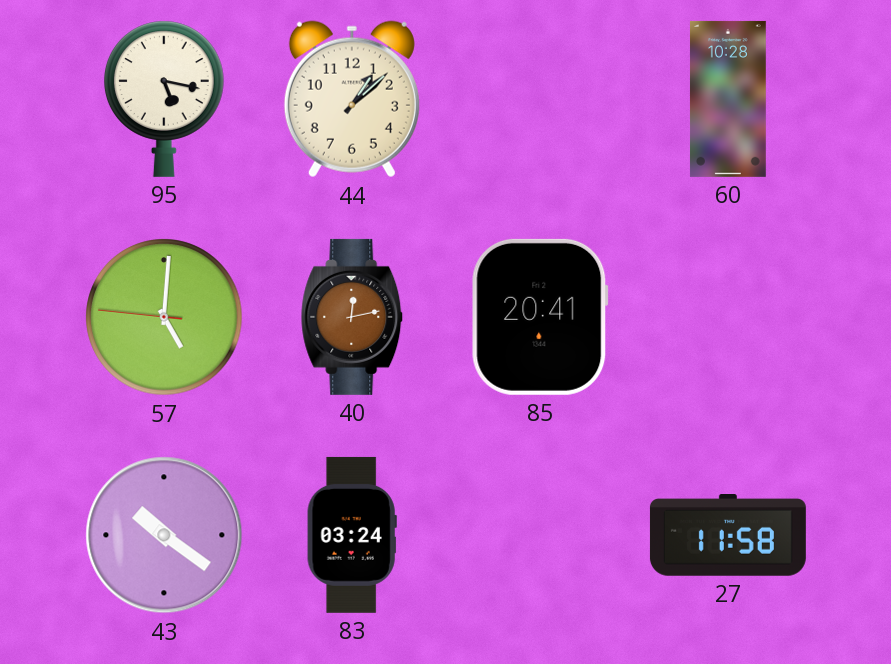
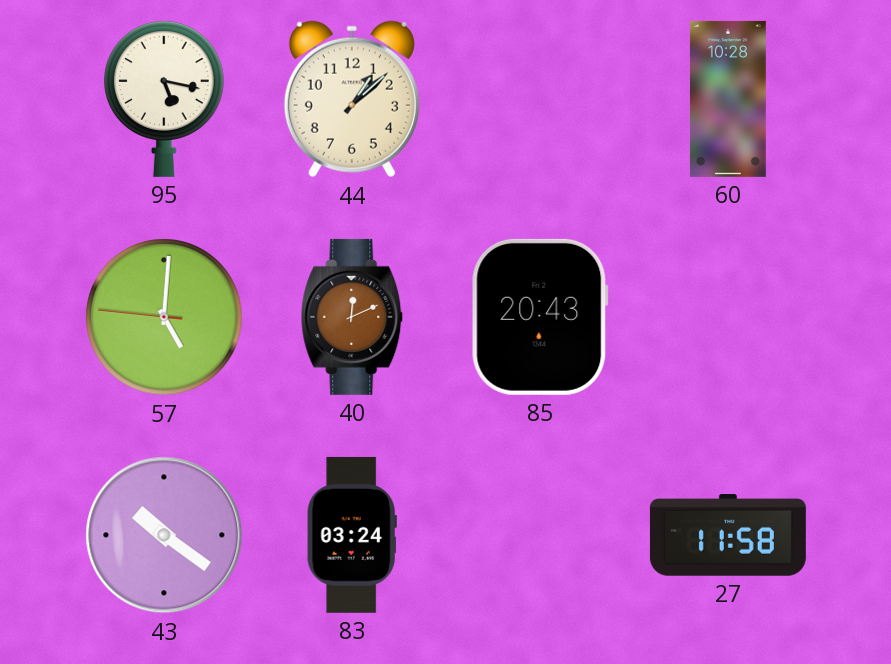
40: 12:13 -> 12:11 (353, 317)
85: 20:41 -> 20:43 (540, 317)
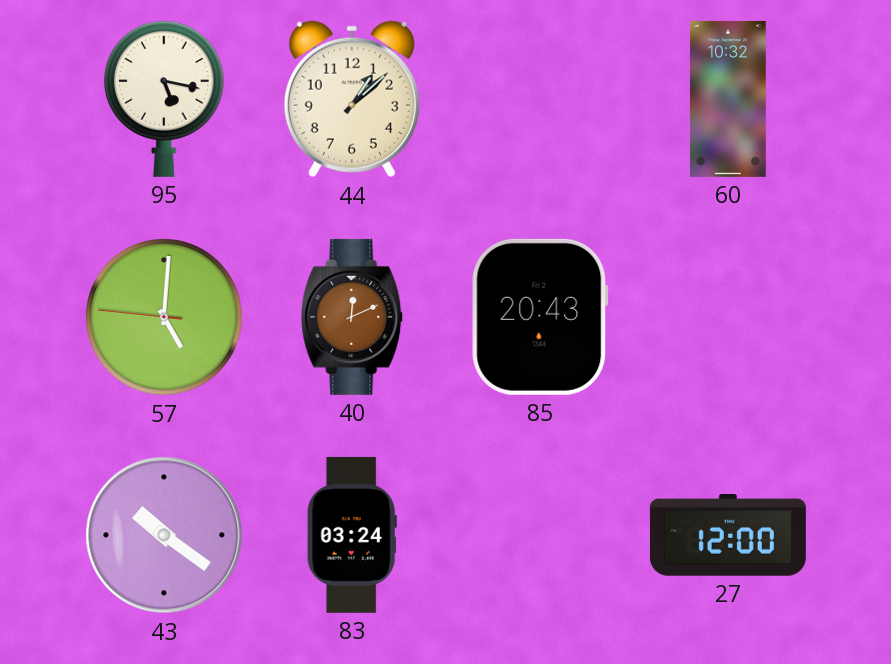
60: 10:28 -> 10:32 (728, 99)
27: 11:58 -> 12:00 (728, 536)
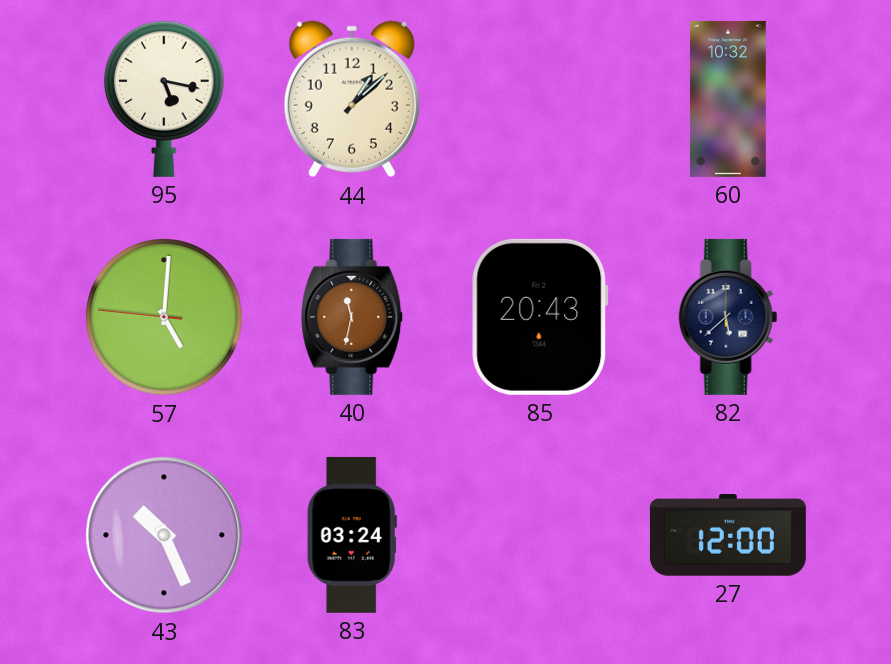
40: 12:11 -> 11:32 (353, 317)
82: none -> 5:38 (728, 317)
43: 10:21 -> 10:26 (164, 535)
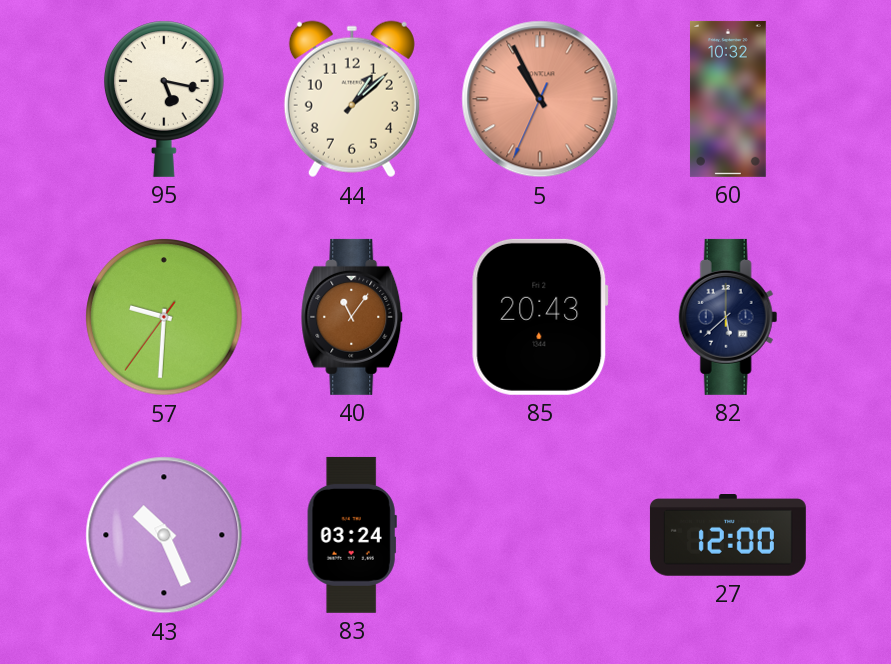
5: none -> 10:55 (540, 99)
57: 5:00 -> 9:30 (164, 317)
40: 11:32 -> 11:06 (353, 317)
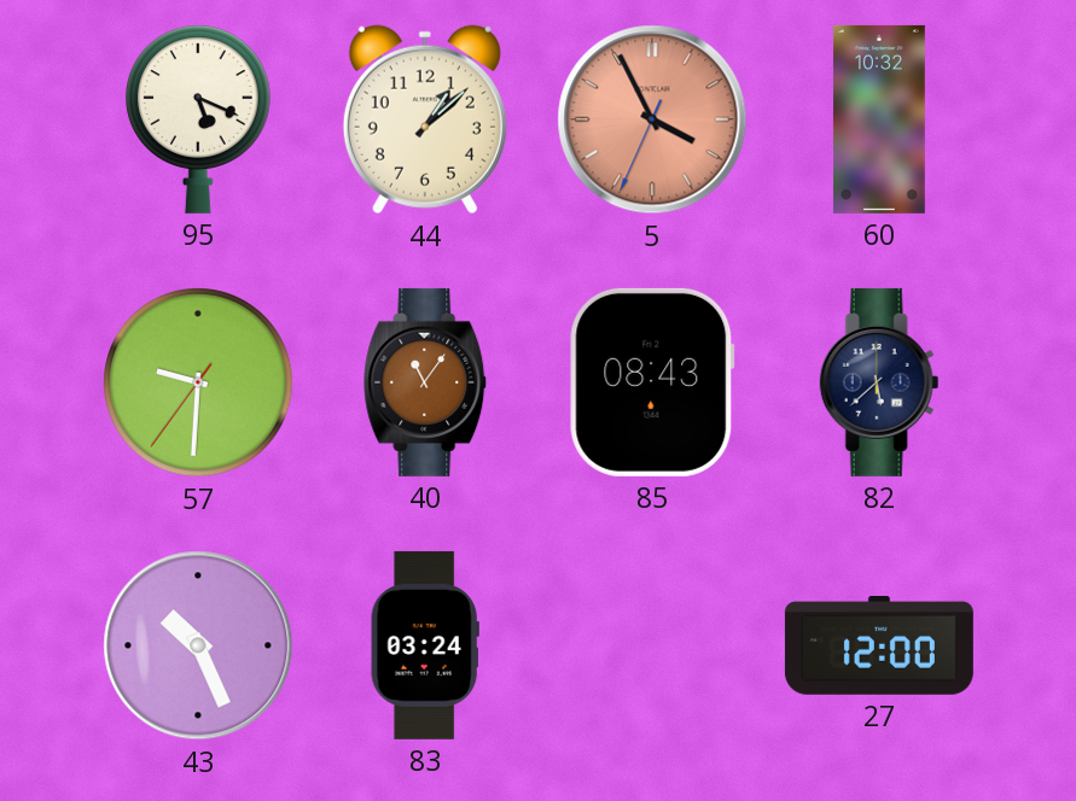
95: 5:17 -> 5:19 (199, 119)
5: 10:55 -> 3:55 (652, 119)
85: 20:43 -> 08:43 (652, 382)
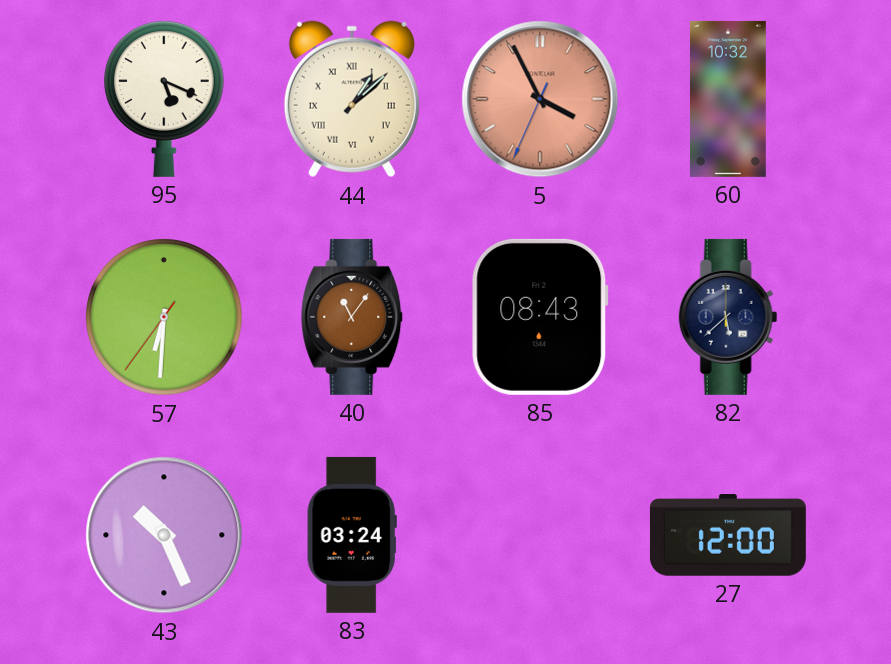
44 numerals: Arabic -> Roman (352, 99)
57: 9:30 -> 6:30 (164, 317)
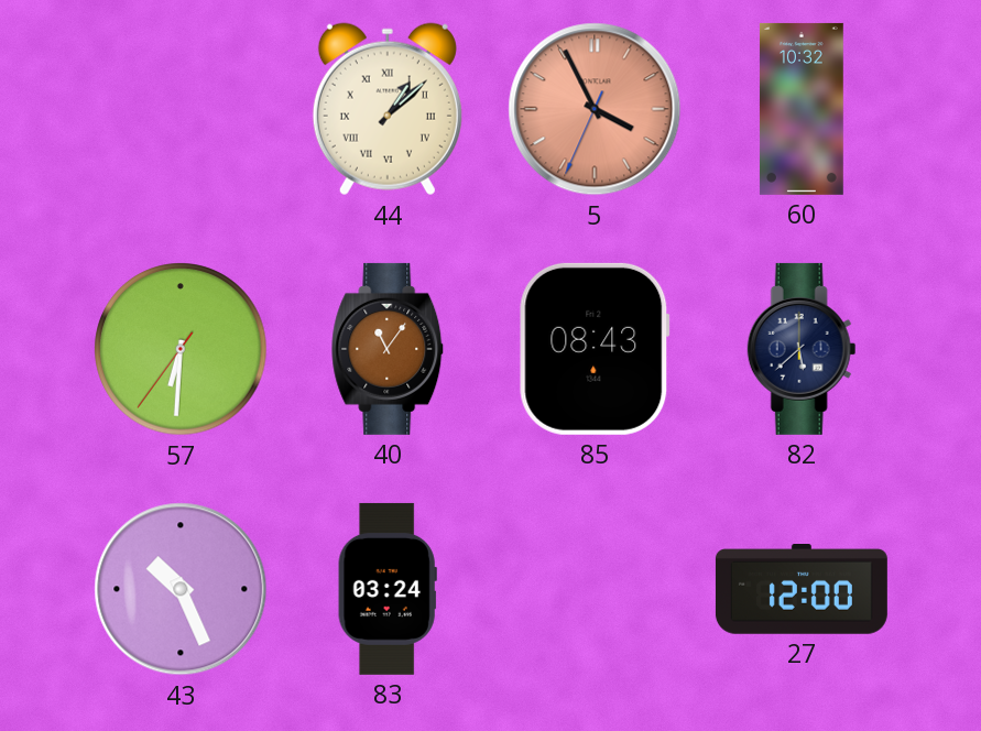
95: 5:19 -> none (165, 99)
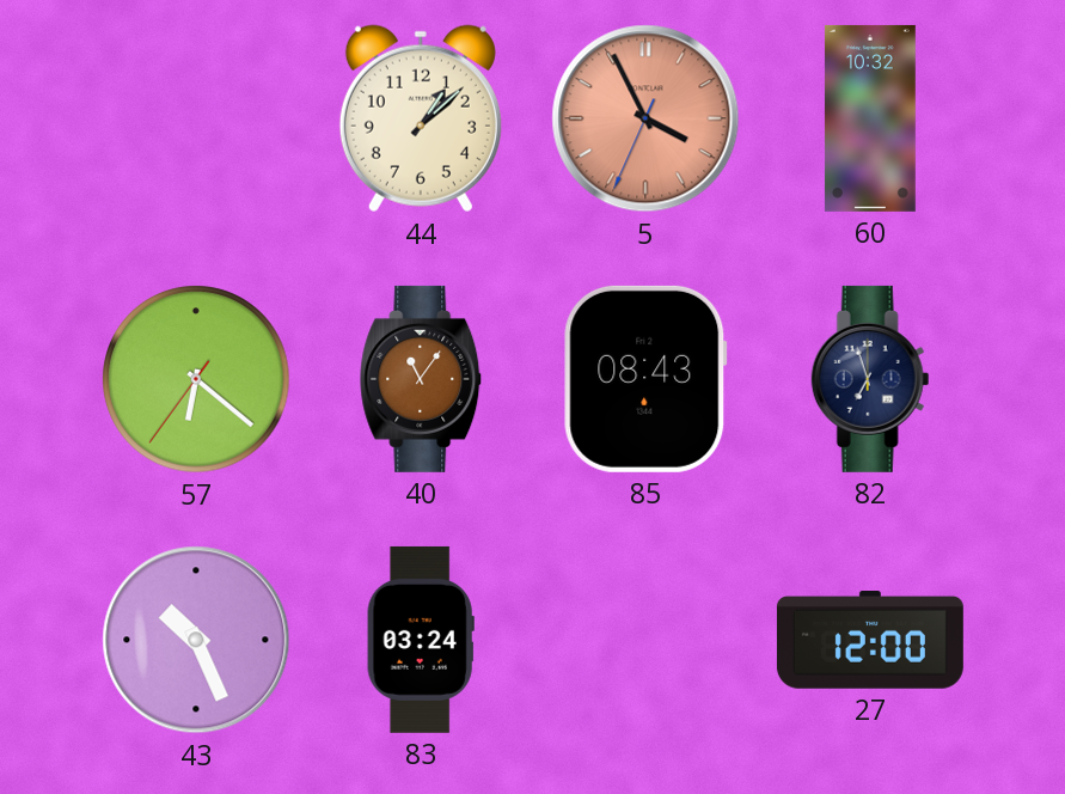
44 numerals: Roman -> Arabic (421, 118)
57: 6:30 -> 6:21 (196, 379)
82: 5:38 -> 6:57 (870, 379)
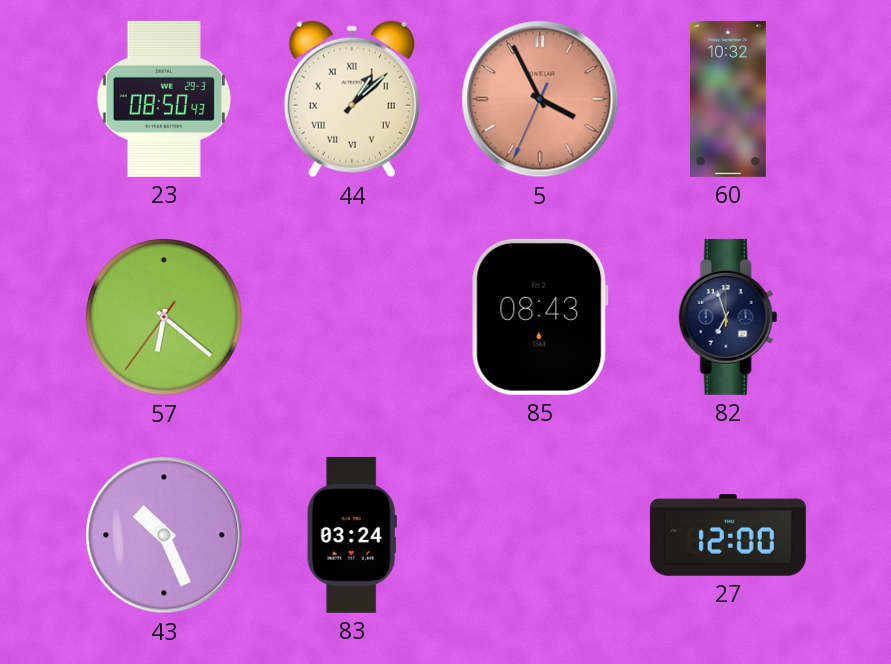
23: none -> 08:50 (164, 99)
44 numerals: Arabic -> Roman (352, 99)
40: 11:06 -> none (422, 379)
